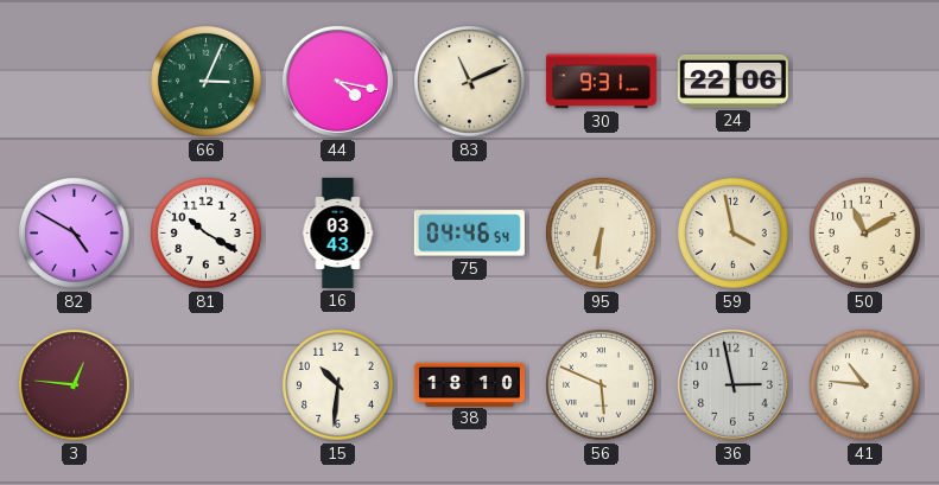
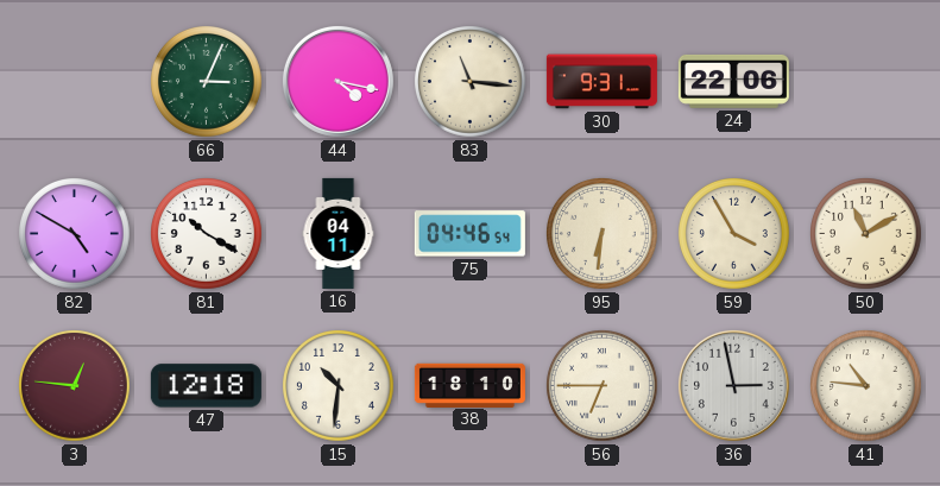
83: 11:11 -> 11:16 (471, 82)
16: 03:43 -> 04:11 (339, 233)
59: 3:58 -> 3:55 (734, 234)
47: none -> 12:18 (206, 386)
56: 5:49 -> 6:45 (603, 386)
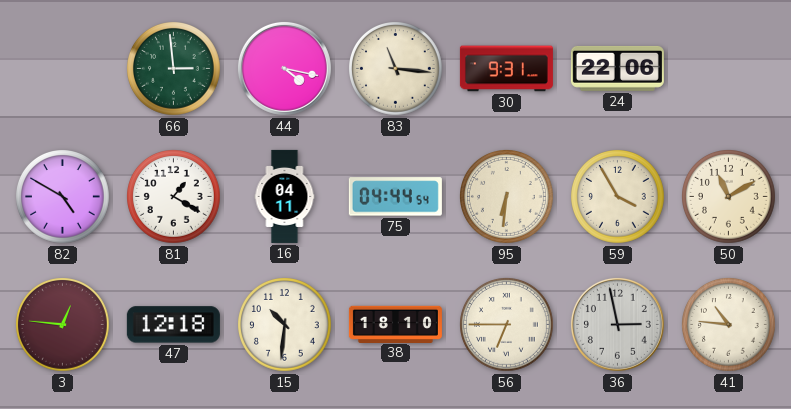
66: 3:04 -> 2:59 (174, 69)
81: 10:20 -> 1:20 (174, 197)
75: 04:46 -> 04:44 (395, 197)
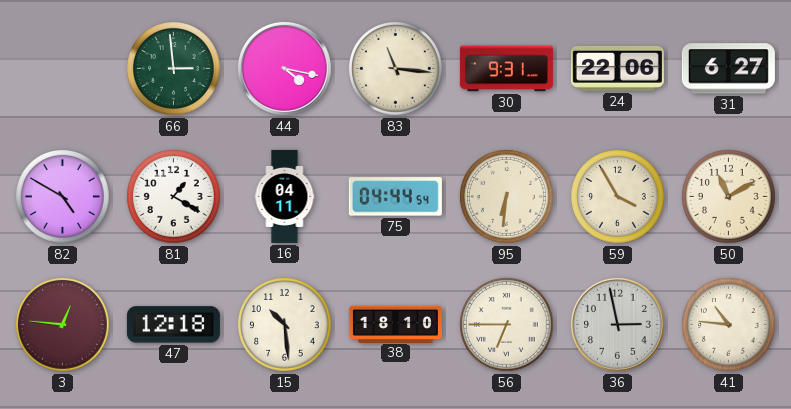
31: none -> 6:27 (728, 69)
15: 10:31 -> 10:29 (285, 325)
